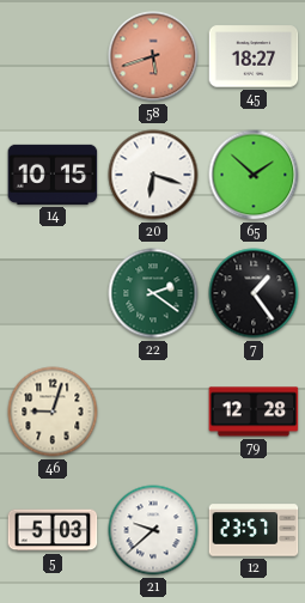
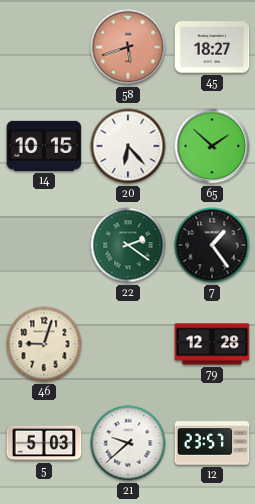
20: 6:18 -> 6:23 (128, 146)
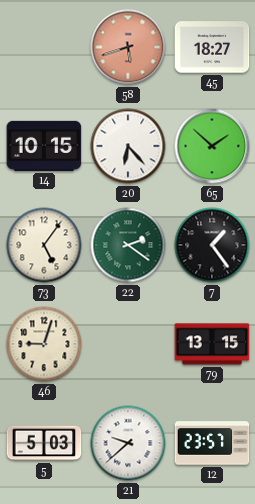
73: none -> 5:06 (44, 245)
79: 12:28 -> 13:15 (212, 344)
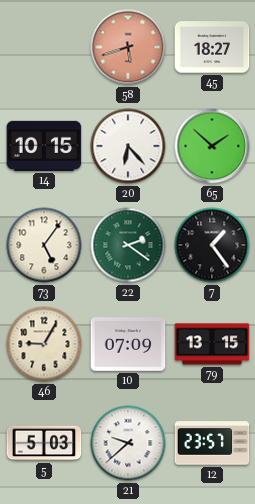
46: 9:03 -> 9:05 (44, 344)
10: none -> 07:09 (128, 344)
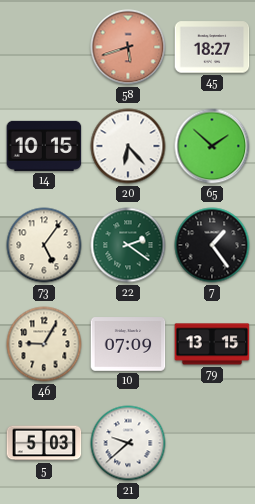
12: 23:57 -> none (212, 443)
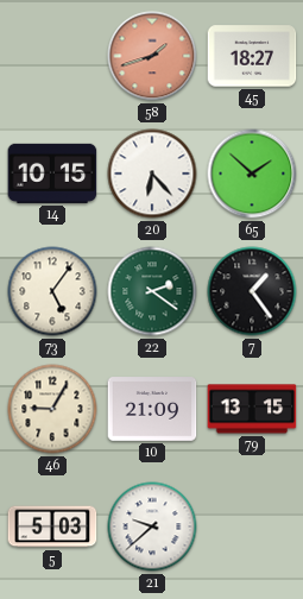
58: 5:42 -> 1:42 (152, 56)
10: 07:09 -> 21:09 (152, 409)
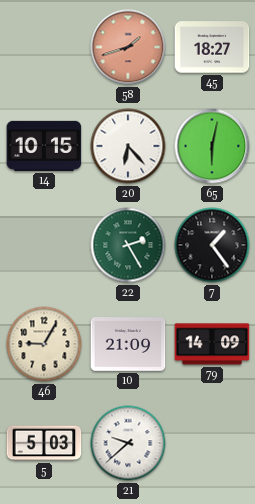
65: 1:52 -> 6:02 (212, 146)
73: 5:06 -> none (52, 291)
22: 2:21 -> 2:25 (128, 245)
79: 13:15 -> 14:09 (212, 344)
